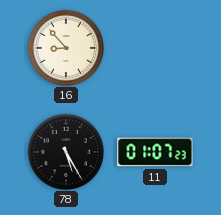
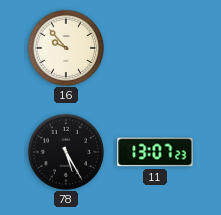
16: 8:53 -> 9:53 (65, 47)
11: 01:07 -> 13:07 (155, 152)
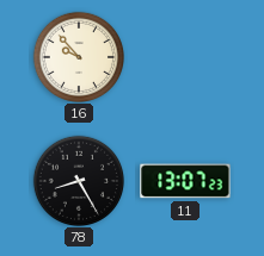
78: 5:25 -> 8:25 (78, 180)
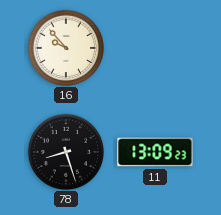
78: 8:25 -> 8:27 (65, 151)
11: 13:07 -> 13:09 (155, 152)
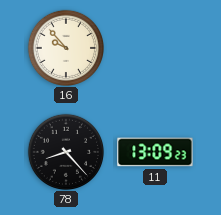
78: 8:27 -> 8:23 (65, 151)
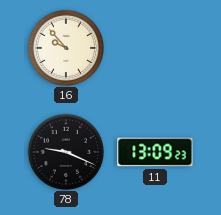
78: 8:23 -> 9:19 (65, 151)
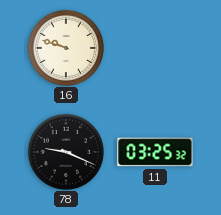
16: 9:53 -> 9:48 (65, 47)
11: 13:09 -> 03:25 (155, 152)
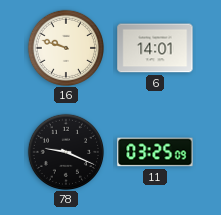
6: none -> 14:01 (155, 48)
11: 03:25:32 -> 03:25:09 (155, 152)
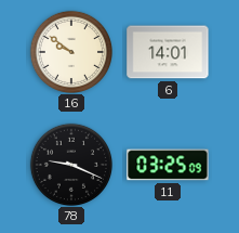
16: 9:48 -> 9:51 (70, 51)
